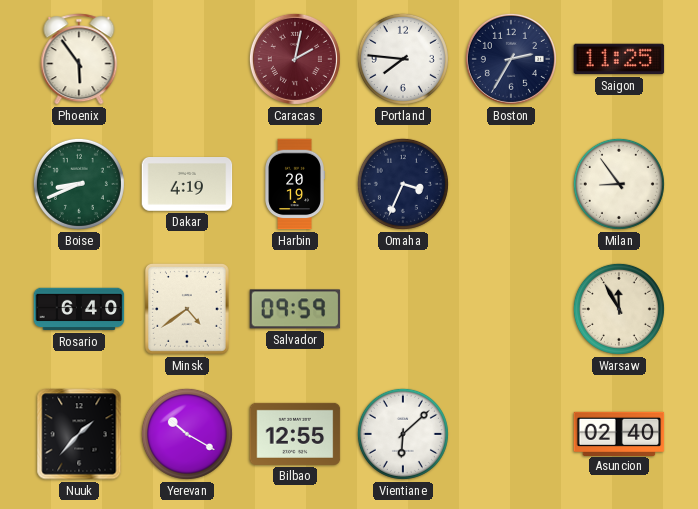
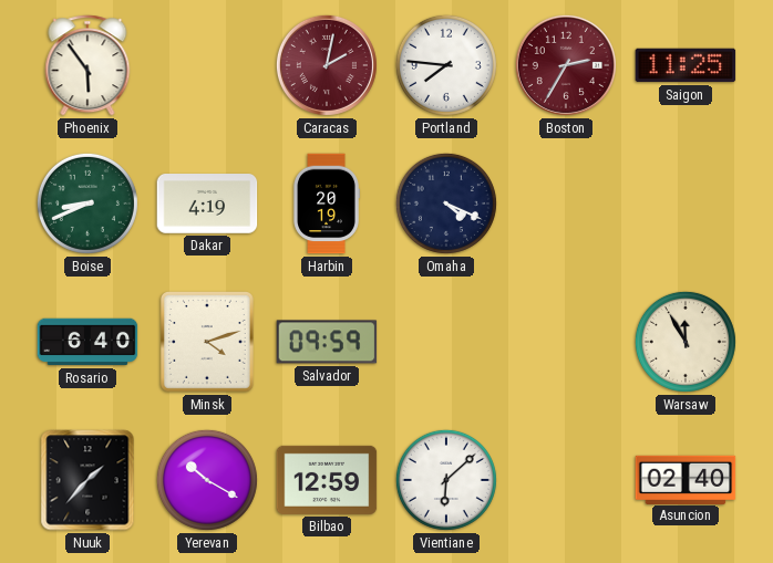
Boston dial: navy -> burgundy (566, 65)
Omaha: 3:34 -> 4:19 (446, 204)
Milan: 8:54 -> none (619, 184)
Minsk: 4:39 -> 4:12 (207, 343)
Bilbao: 12:55 -> 12:59 (327, 480)
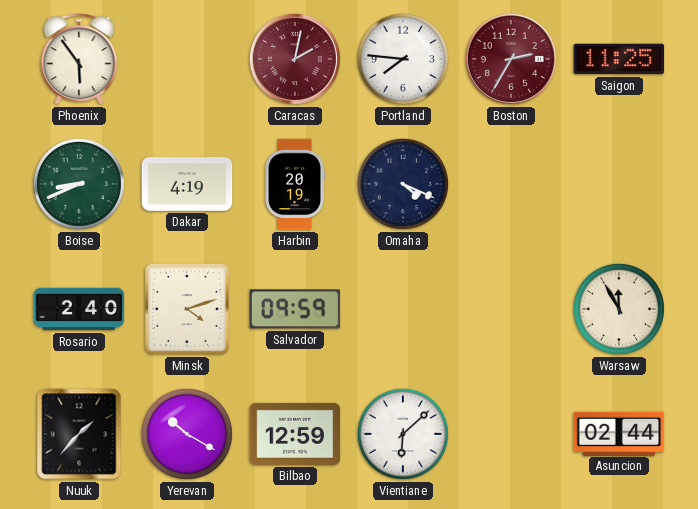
Rosario: 6:40 -> 2:40 (79, 309)
Asuncion: 02:40 -> 02:44 (619, 433)
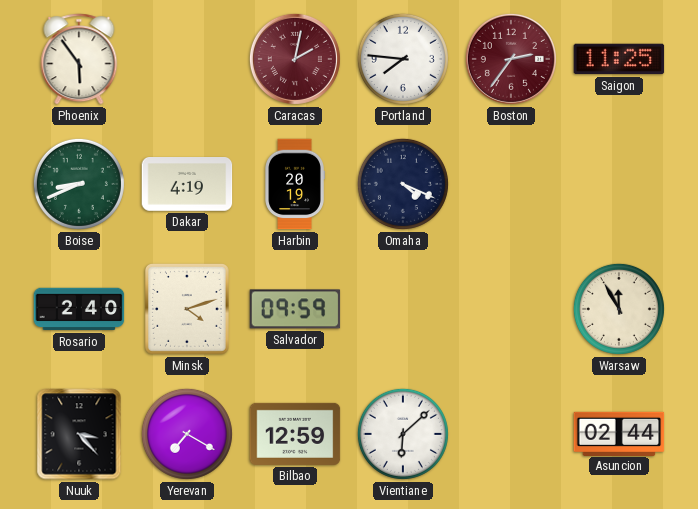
Boston: 2:35 -> 2:36 (511, 59)
Nuuk: 1:37 -> 3:23 (79, 434)
Yerevan: 10:20 -> 7:20 (187, 434)
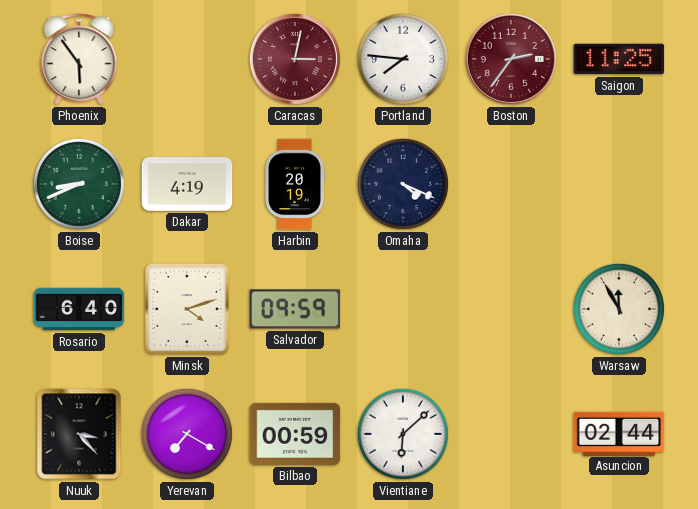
Caracas: 2:02 -> 3:02 (295, 59)
Rosario: 2:40 -> 6:40 (79, 309)
Bilbao: 12:59 -> 00:59 (295, 434)
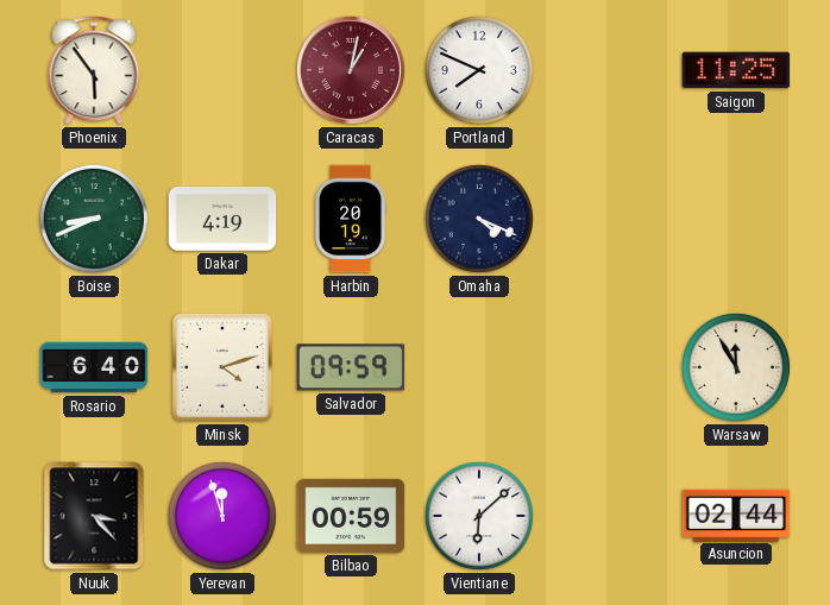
Caracas: 3:02 -> 1:02 (351, 70)
Portland: 7:46 -> 7:49 (479, 70)
Boston: 2:36 -> none (511, 59)
Yerevan: 7:20 -> 11:57 (222, 516)
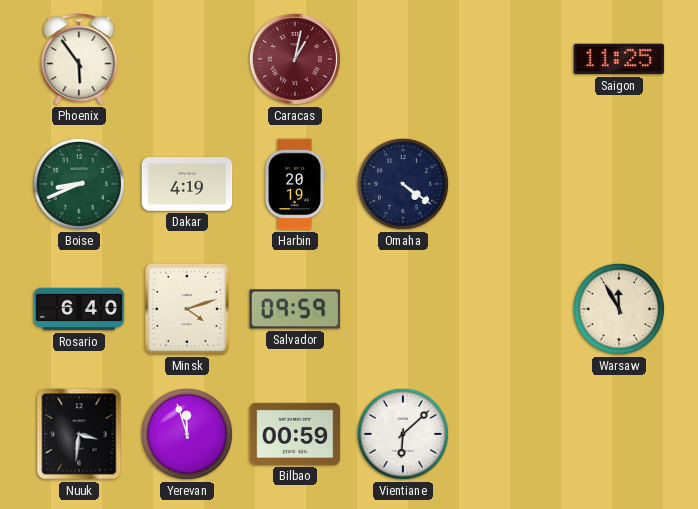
Portland: 7:49 -> none (479, 70)
Omaha: 4:19 -> 4:21 (403, 184)
Nuuk: 3:23 -> 3:31 (79, 434)
Asuncion: 02:44 -> none (736, 515)
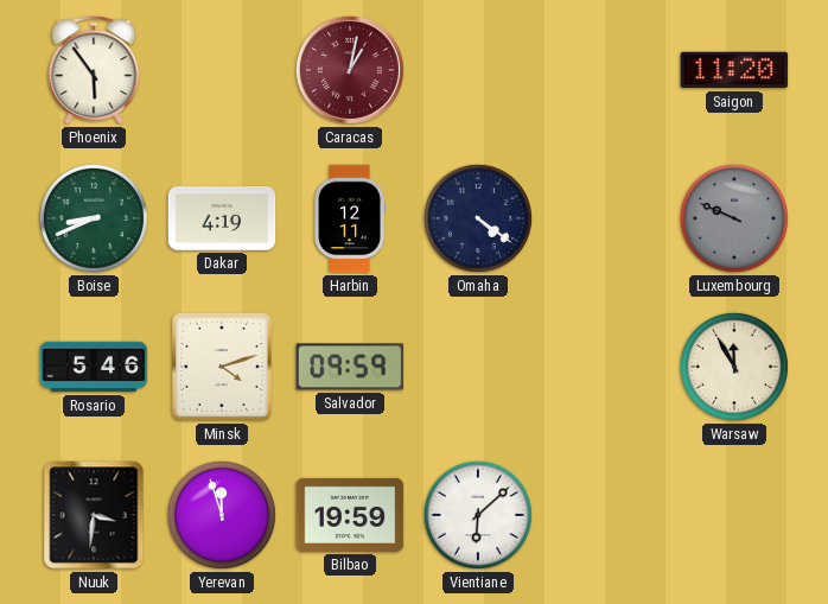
Saigon: 11:25 -> 11:20 (734, 70)
Harbin: 20:19 -> 12:11 (350, 218)
Luxembourg: none -> 9:49 (734, 218)
Rosario: 6:40 -> 5:46 (94, 367)
Bilbao: 00:59 -> 19:59 (350, 515)
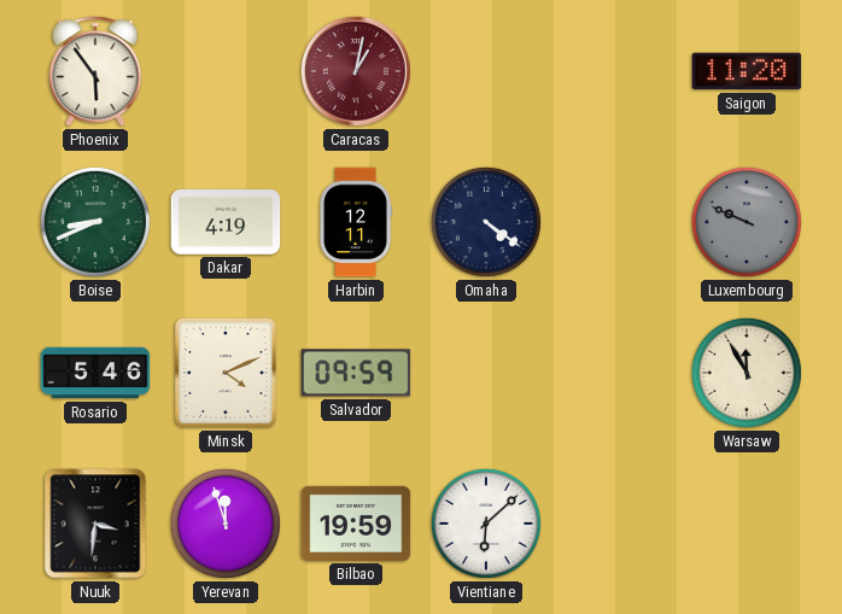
Minsk: 4:12 -> 4:11 (226, 374)
